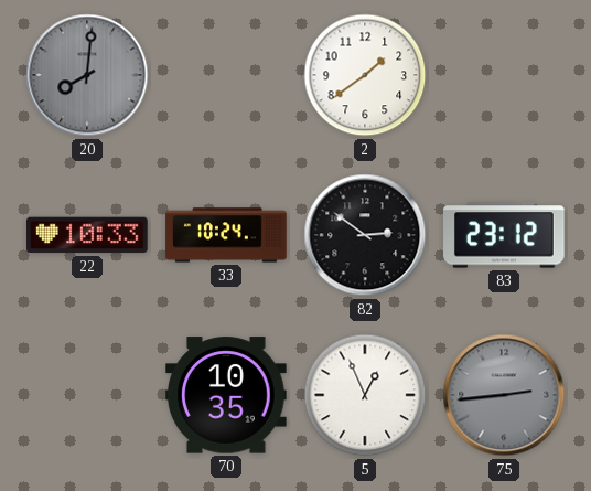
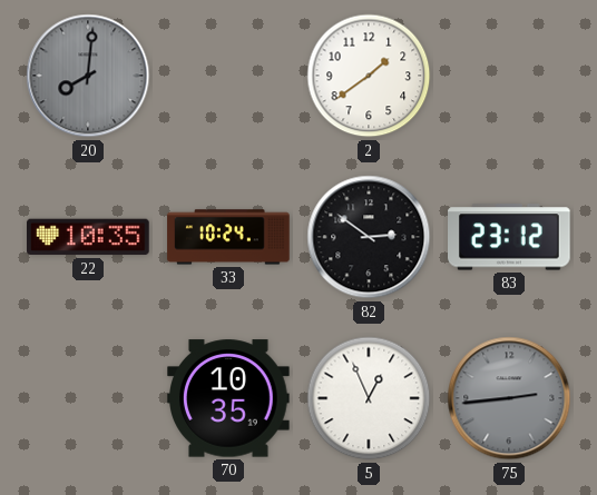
22: 10:33 -> 10:35 (88, 237)
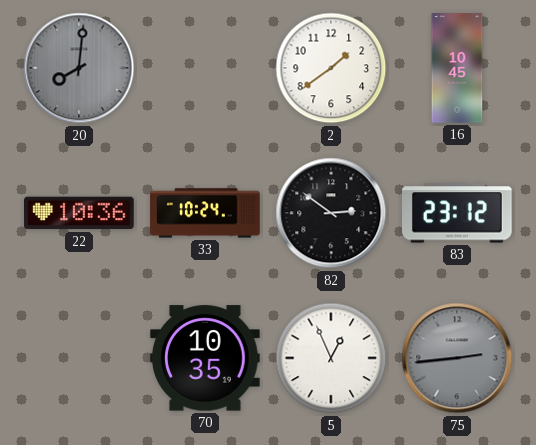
16: none -> 10:45 (457, 68)
22: 10:35 -> 10:36 (79, 213)
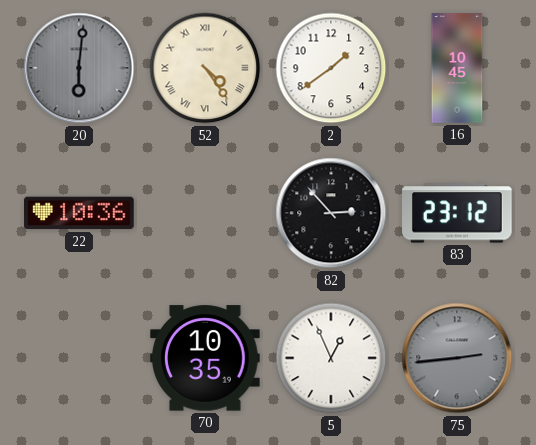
20: 8:01 -> 6:01 (79, 68)
52: none -> 4:24 (205, 68)
33: 10:24 -> none (205, 213)
82: 2:51 -> 2:53 (331, 213)
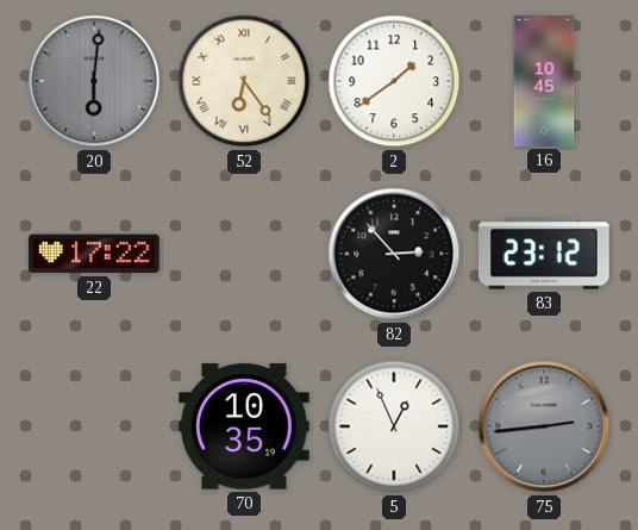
52: 4:24 -> 6:24 (244, 81)
22: 10:36 -> 17:22 (94, 254)
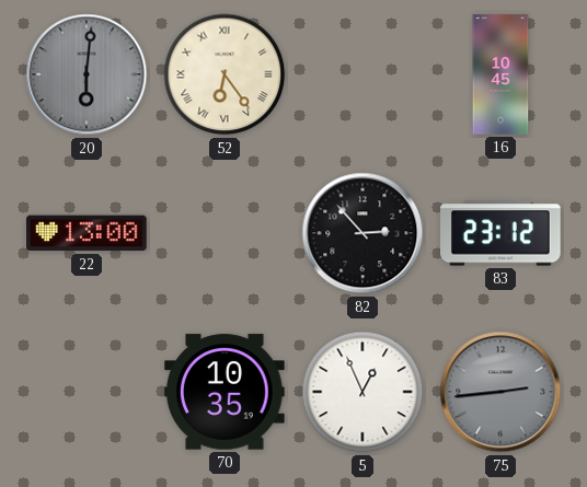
2: 1:39 -> none (394, 81)
22: 17:22 -> 13:00 (87, 233)
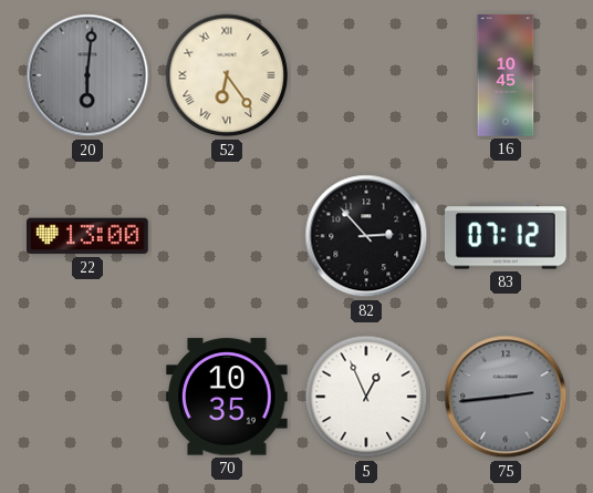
83: 23:12 -> 07:12 (507, 236)
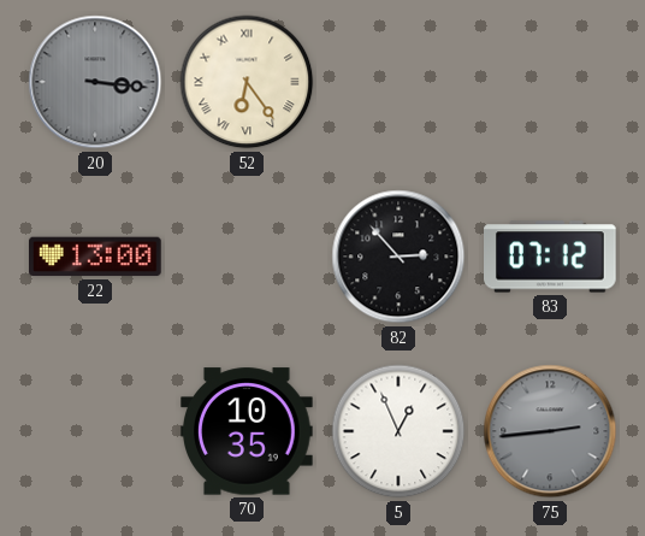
20: 6:01 -> 3:16 (95, 82)
16: 10:45 -> none (506, 75)
